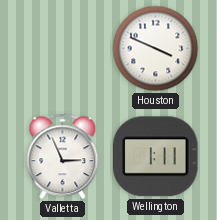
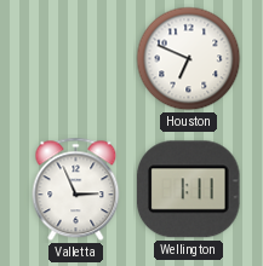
Houston: 3:49 -> 6:49 (189, 59)
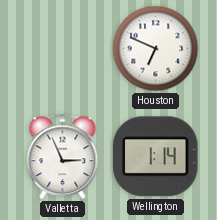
Wellington: 1:11 -> 1:14 (156, 157)
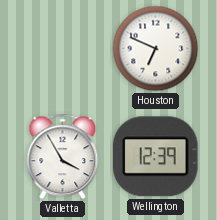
Valletta: 2:56 -> 3:55 (63, 157)
Wellington: 1:14 -> 12:39 (156, 157)
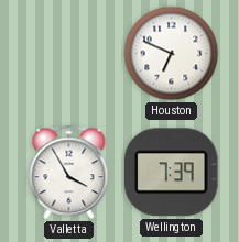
Wellington: 12:39 -> 7:39 (172, 173)
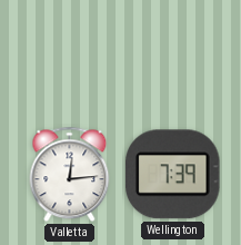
Houston: 6:49 -> none (172, 54)
Valletta: 3:55 -> 12:14 (70, 175)
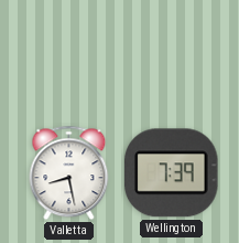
Valletta: 12:14 -> 8:28 (69, 173)
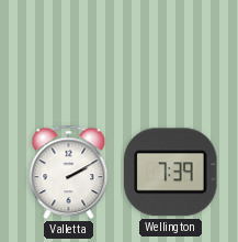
Valletta: 8:28 -> 2:10 (69, 173)
